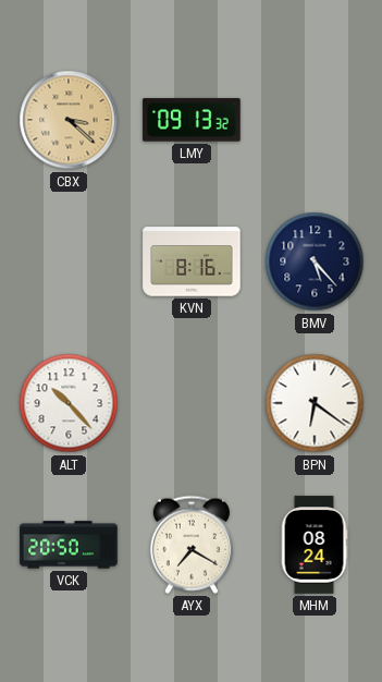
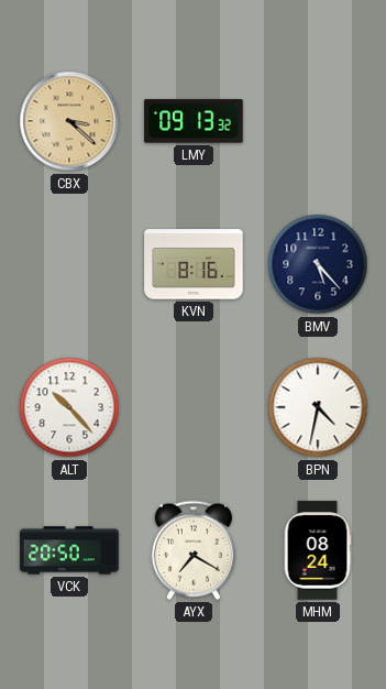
BPN: 6:21 -> 4:32 (318, 407)
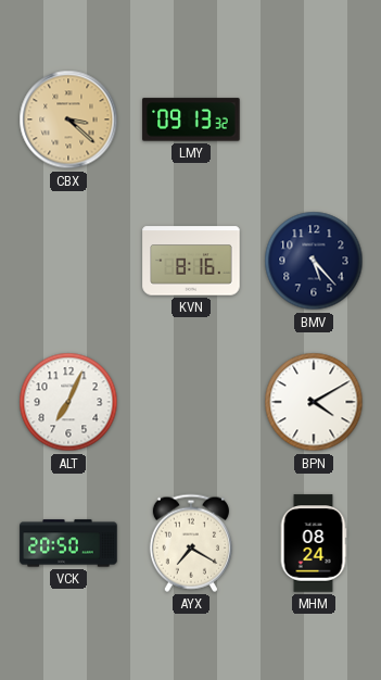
ALT: 10:23 -> 7:04 (68, 402)
BPN: 4:32 -> 4:10 (314, 402)
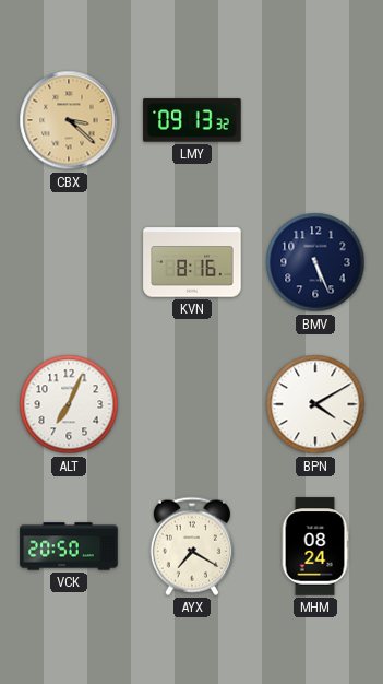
BMV: 5:23 -> 5:26 (315, 262)
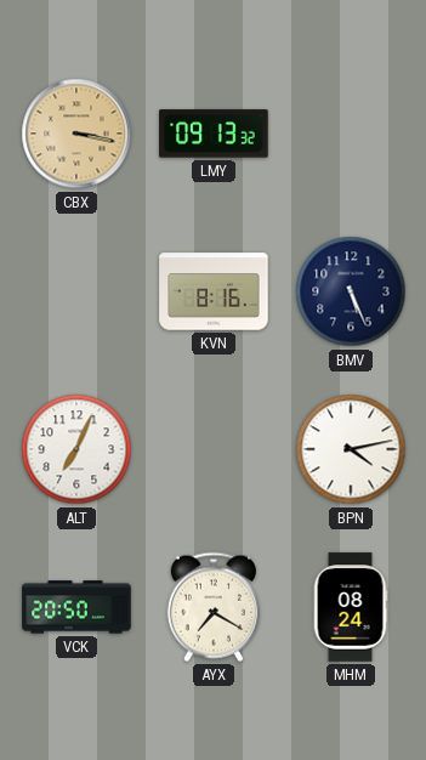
CBX: 3:22 -> 3:17 (76, 134)
BPN: 4:10 -> 4:13 (351, 449)
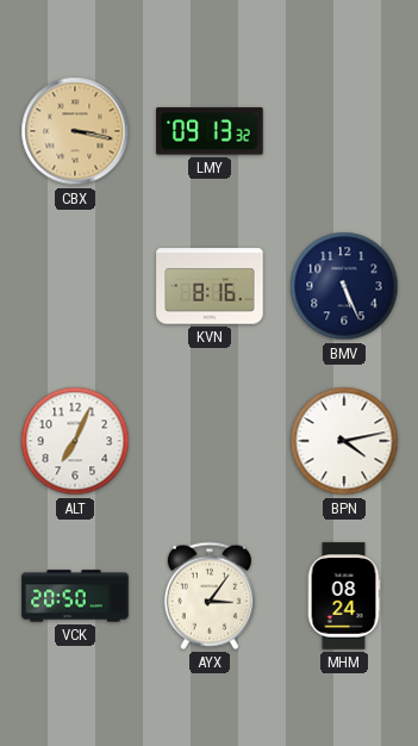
AYX: 7:20 -> 3:06 (210, 596)
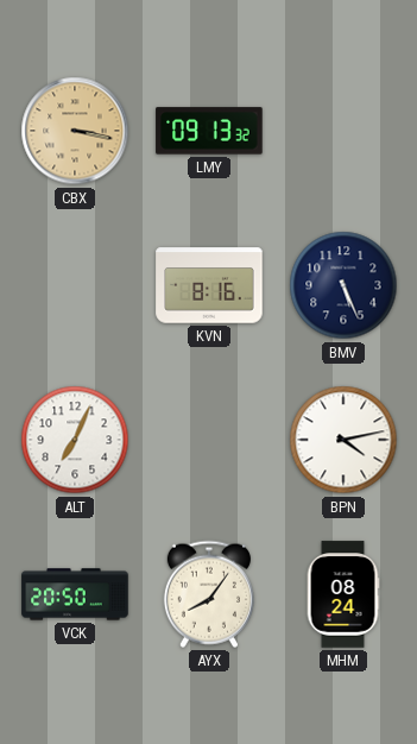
AYX: 3:06 -> 8:06 (209, 594)
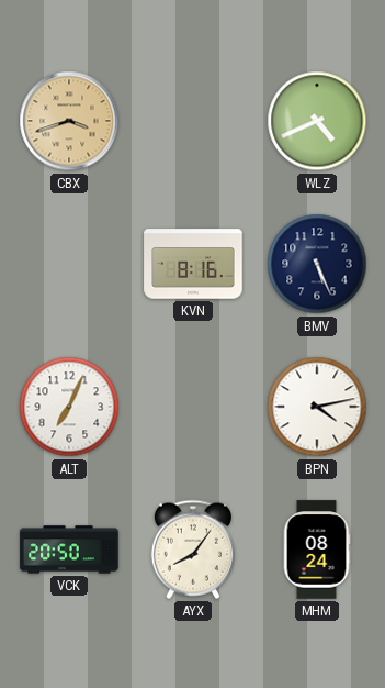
CBX: 3:17 -> 3:42 (69, 121)
LMY: 09:13 -> none (209, 131)
WLZ: none -> 4:41 (317, 121)
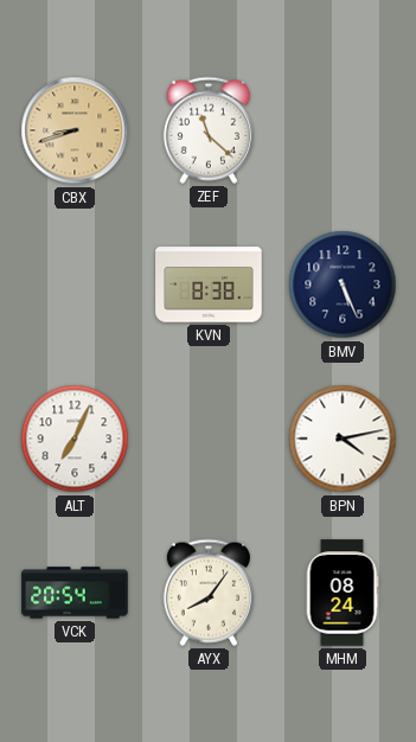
CBX: 3:42 -> 8:42 (75, 130)
ZEF: none -> 11:22 (209, 130)
WLZ: 4:41 -> none (317, 121)
KVN: 8:16 -> 8:38 (209, 284)
VCK: 20:50 -> 20:54 (75, 593)
